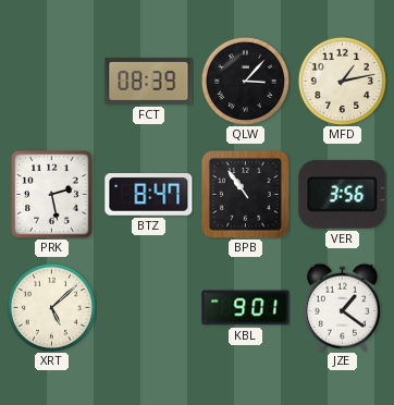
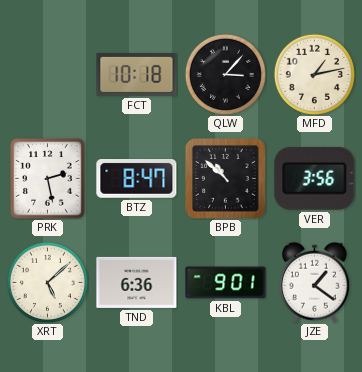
FCT: 08:39 -> 10:18 (137, 74)
BPB: 10:54 -> 10:52 (226, 179)
TND: none -> 6:36 (137, 282)
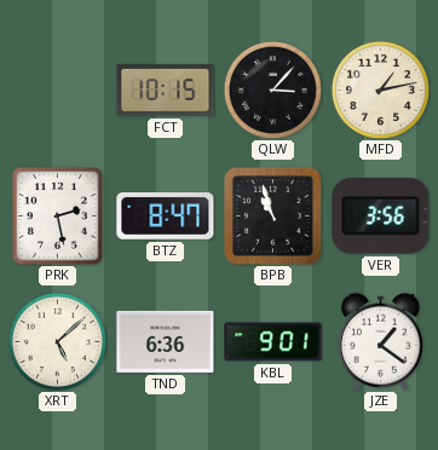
FCT: 10:18 -> 10:15 (166, 90)
BPB: 10:52 -> 10:57 (273, 217)
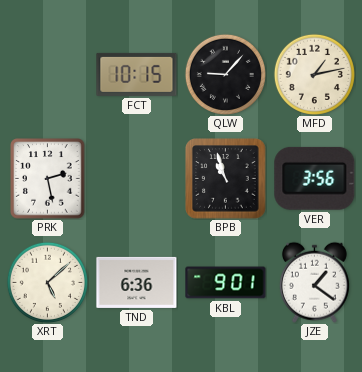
QLW: 3:07 -> 9:07 (225, 74)
BTZ: 8:47 -> none (166, 217)
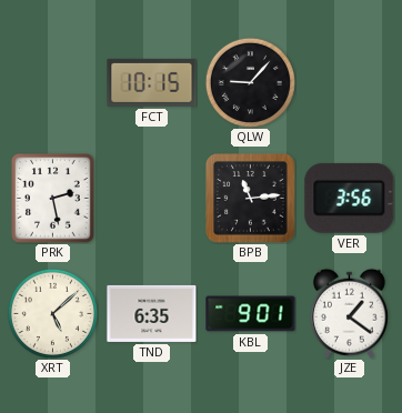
MFD: 1:13 -> none (314, 74)
BPB: 10:57 -> 11:14 (251, 199)
TND: 6:36 -> 6:35 (152, 313)
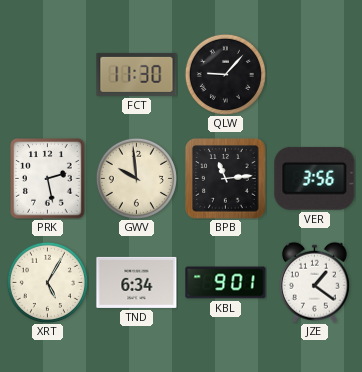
FCT: 10:15 -> 11:30 (137, 74)
GWV: none -> 9:59 (136, 178)
XRT: 5:08 -> 5:05 (47, 282)
TND: 6:35 -> 6:34 (137, 282)
